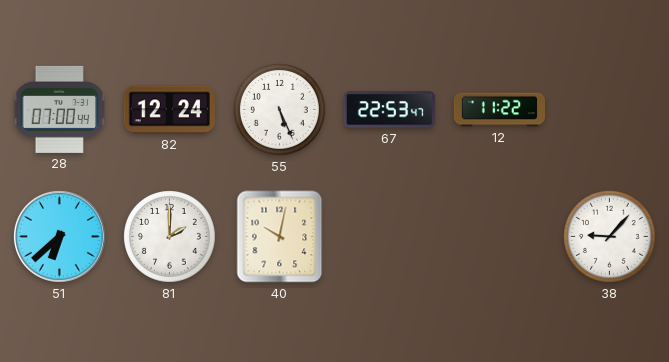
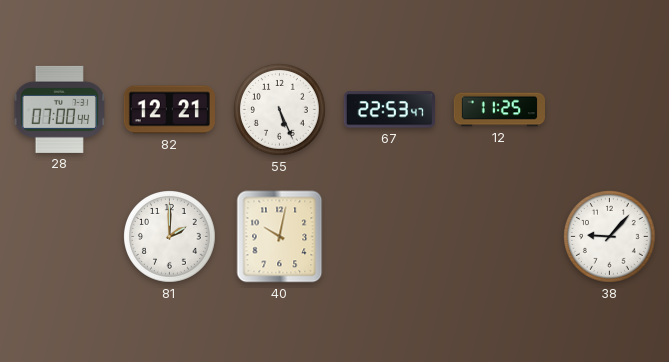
82: 12:24 -> 12:21 (169, 110)
12: 11:22 -> 11:25 (499, 110)
51: 6:38 -> none (59, 236)
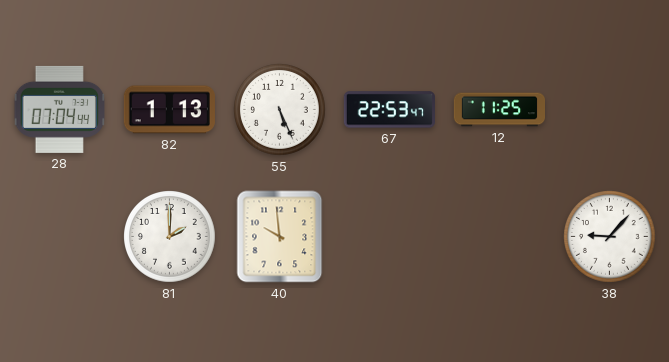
28: 07:00 -> 07:04 (59, 109)
82: 12:21 -> 1:13 (169, 110)
40: 10:02 -> 9:59 (280, 237)
